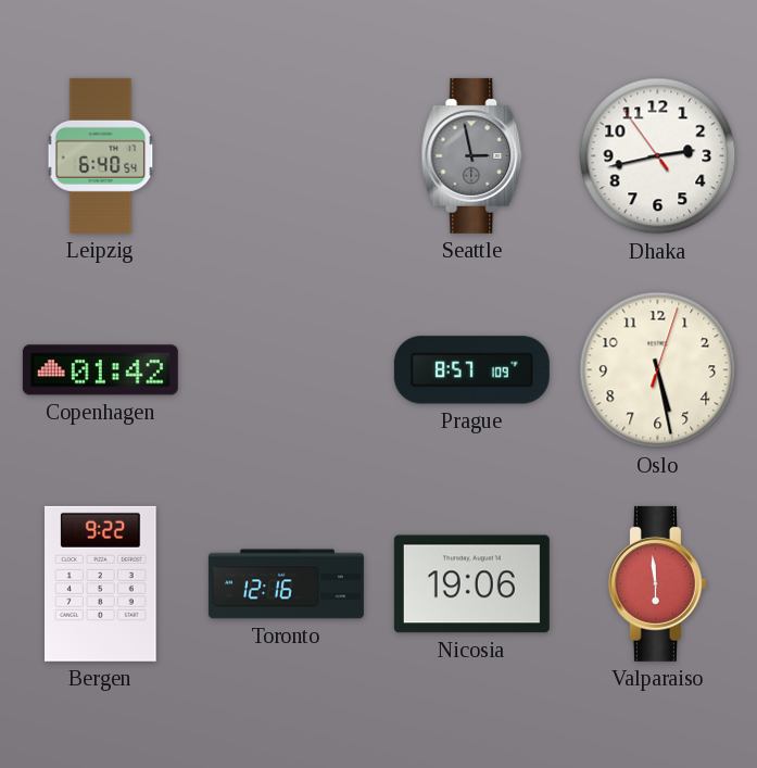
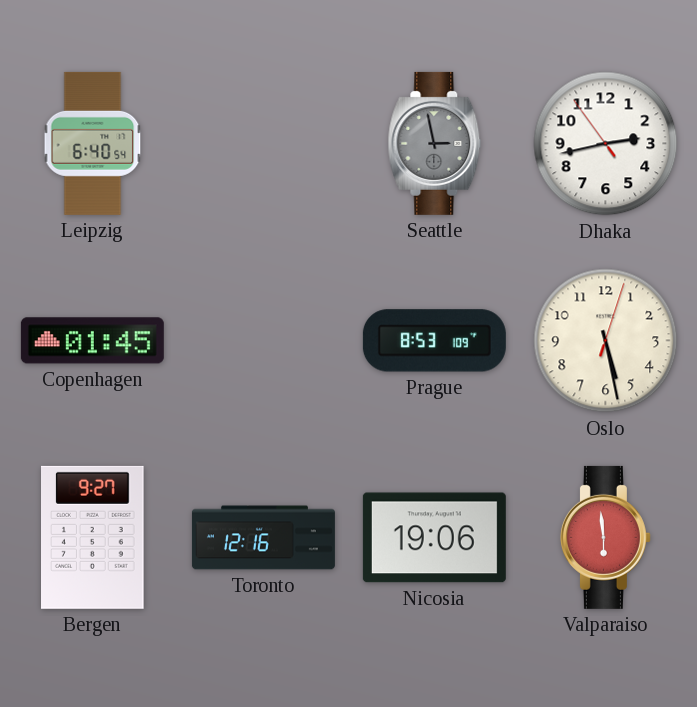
Copenhagen: 01:42 -> 01:45 (92, 341)
Prague: 8:57 -> 8:53 (434, 341)
Bergen: 9:22 -> 9:27 (93, 537)
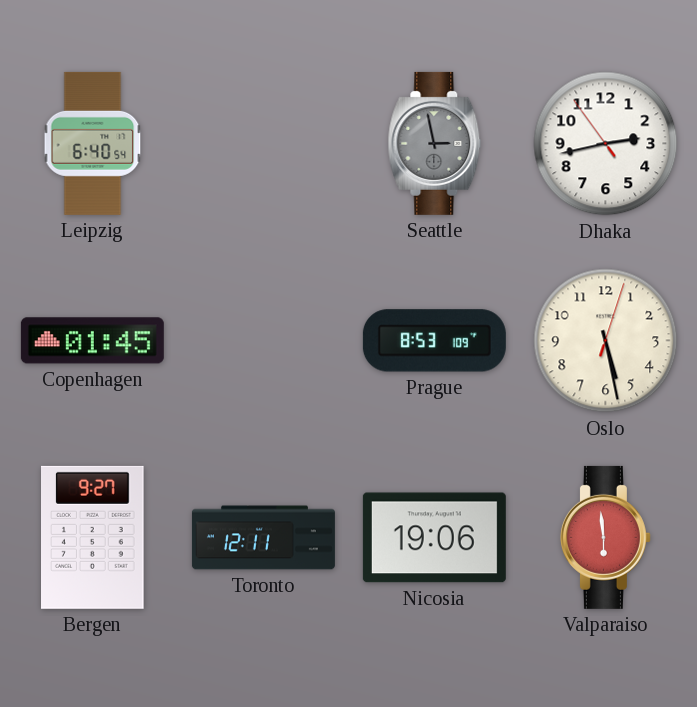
Toronto: 12:16 -> 12:11 (263, 538)
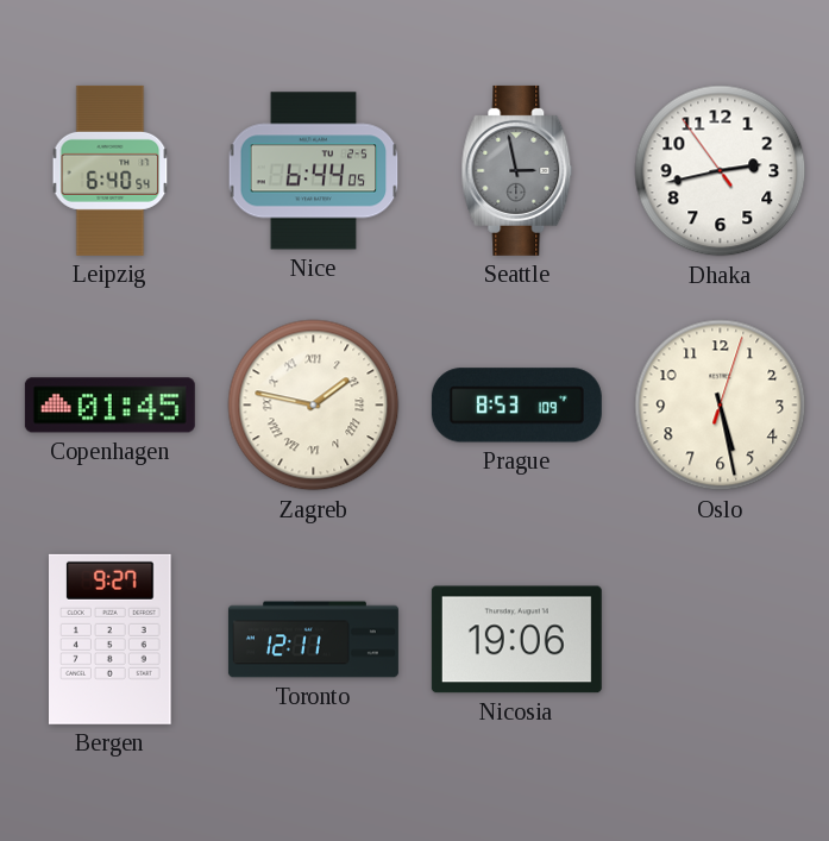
Nice: none -> 6:44 (314, 171)
Zagreb: none -> 1:47 (314, 406)
Valparaiso: 5:59 -> none (605, 537)
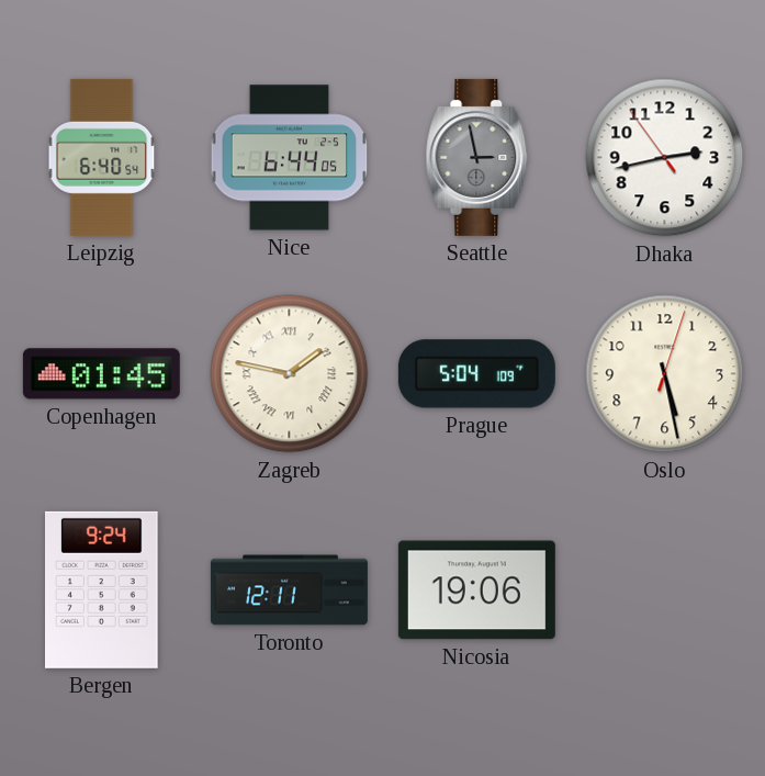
Prague: 8:53 -> 5:04 (476, 374)
Bergen: 9:27 -> 9:24 (102, 589)
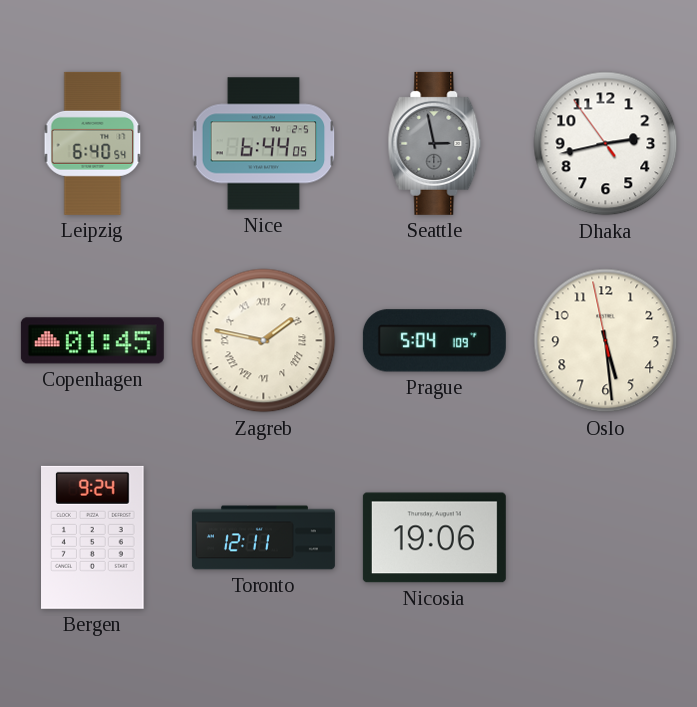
Oslo: 5:28:03 -> 5:28:58 (606, 341)
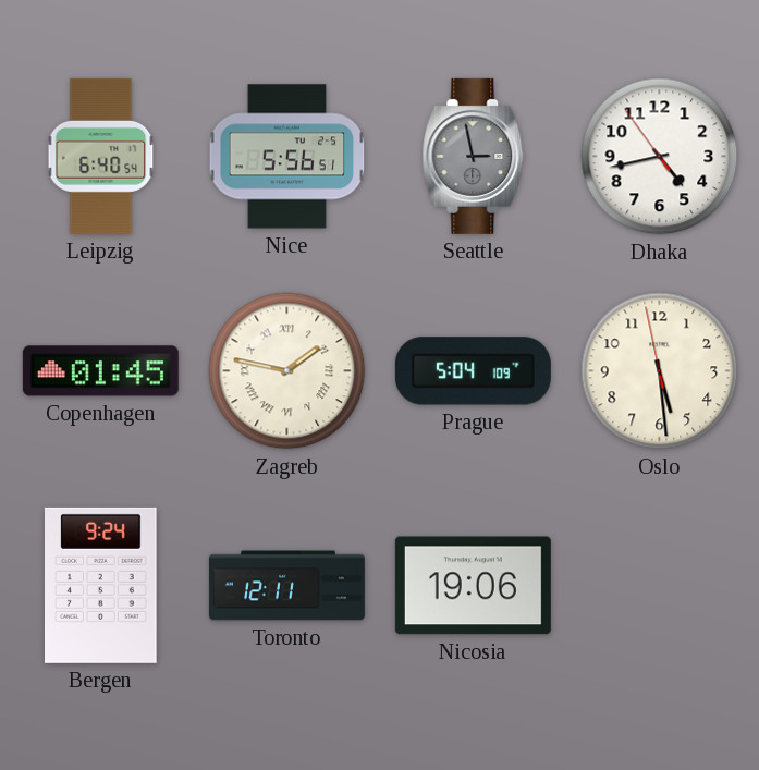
Nice: 6:44 -> 5:56 (287, 157)
Dhaka: 2:42 -> 4:42 (660, 157)
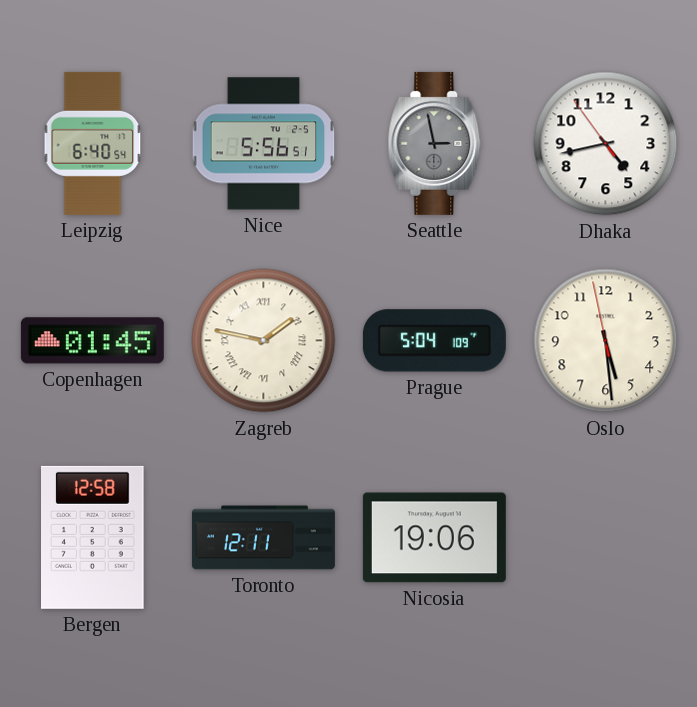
Bergen: 9:24 -> 12:58 (93, 537)
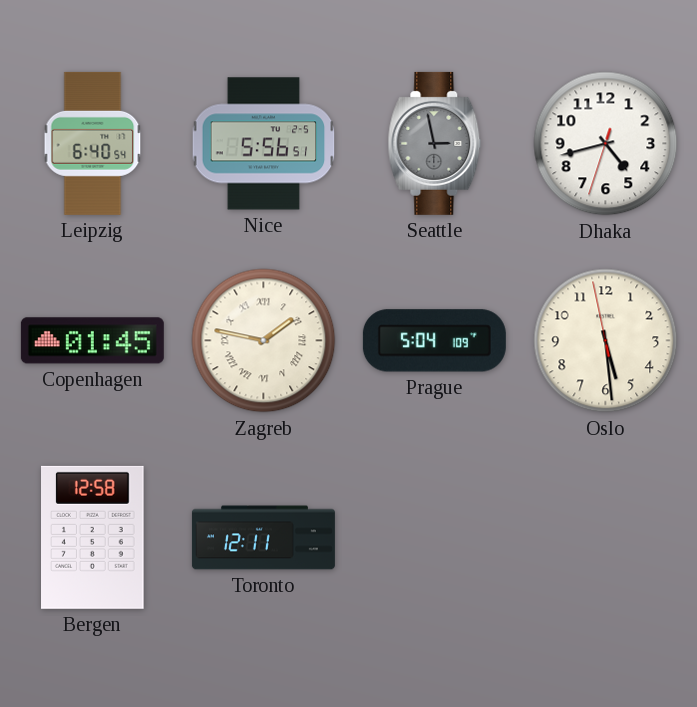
Dhaka: 4:42:54 -> 4:42:33 (606, 144)
Nicosia: 19:06 -> none (434, 538)
